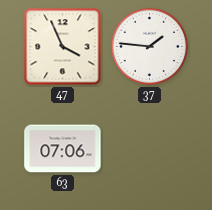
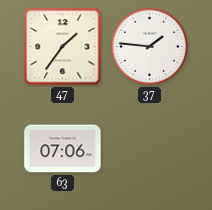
47: 3:56 -> 1:36 (63, 47)
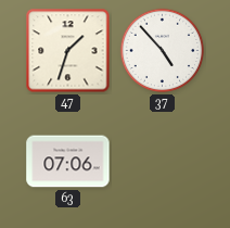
47: 1:36 -> 1:33 (68, 51)
37: 1:46 -> 4:53 (163, 51)
